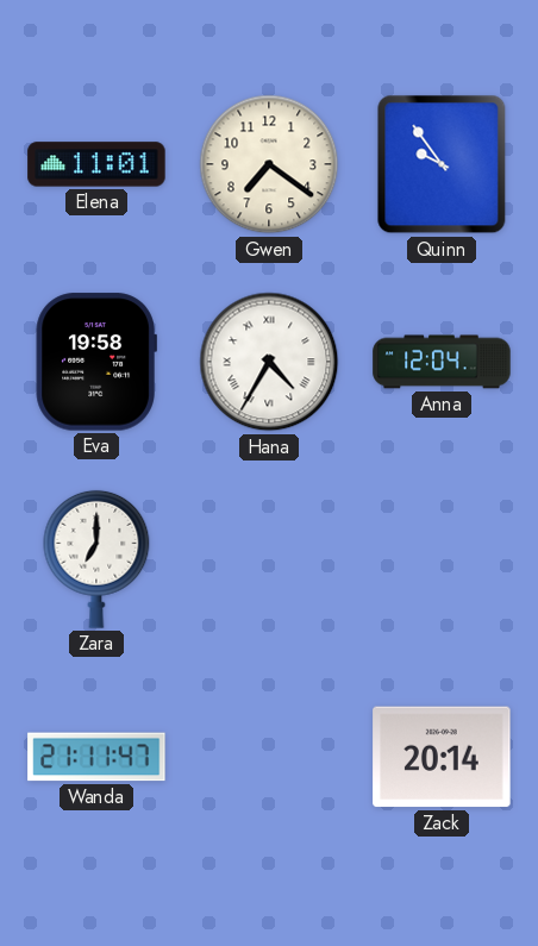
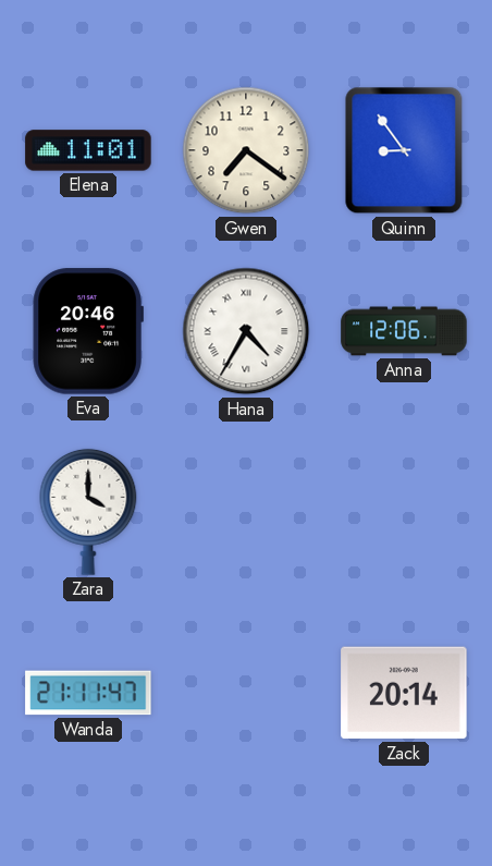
Quinn: 9:54 -> 8:54 (404, 150)
Eva: 19:58 -> 20:46 (88, 331)
Anna: 12:04 -> 12:06 (404, 331)
Zara: 7:00 -> 4:00 (88, 512)
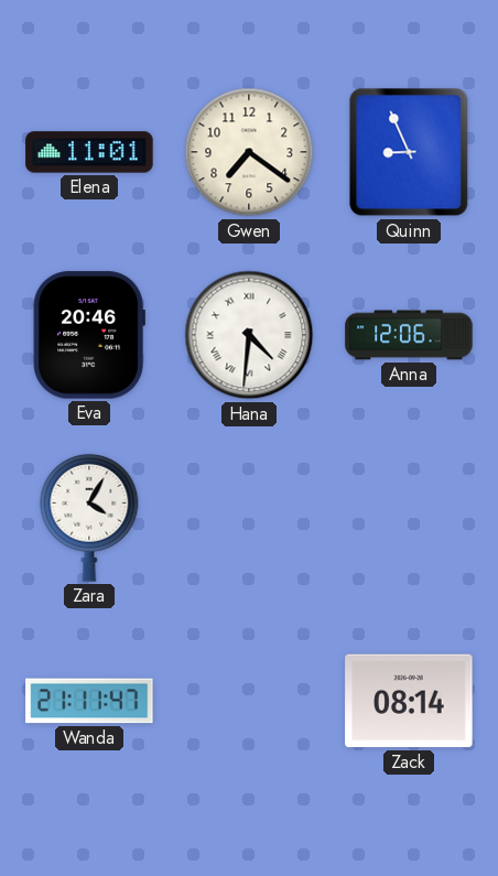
Quinn: 8:54 -> 8:56 (409, 152)
Hana: 4:35 -> 4:31 (249, 335)
Zara: 4:00 -> 4:05 (89, 518)
Zack: 20:14 -> 08:14 (409, 701)
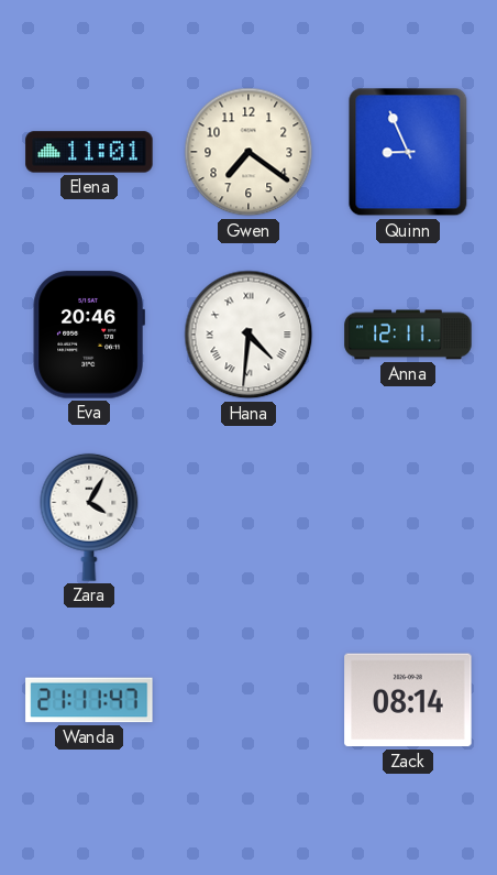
Anna: 12:06 -> 12:11 (408, 335)
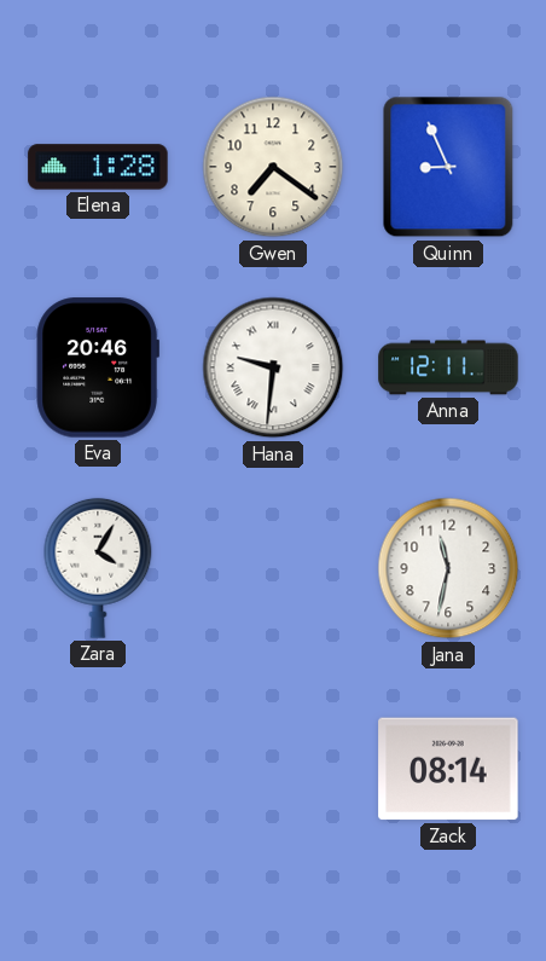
Elena: 11:01 -> 1:28 (98, 167)
Hana: 4:31 -> 9:31 (273, 367)
Jana: none -> 11:32 (448, 568)
Wanda: 21:11 -> none (89, 700)
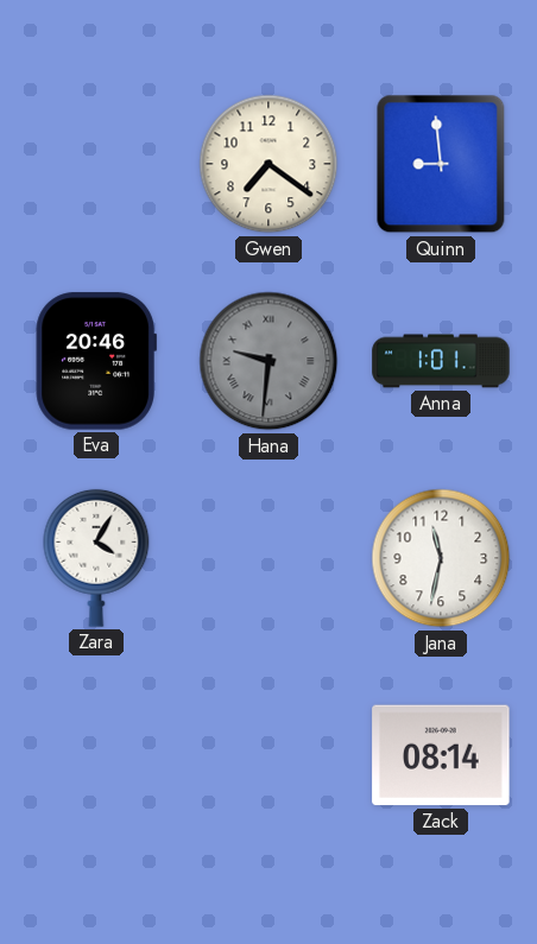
Elena: 1:28 -> none (98, 167)
Quinn: 8:56 -> 8:59 (441, 164)
Hana dial: white -> grey (268, 361)
Anna: 12:11 -> 1:01 (441, 361)
